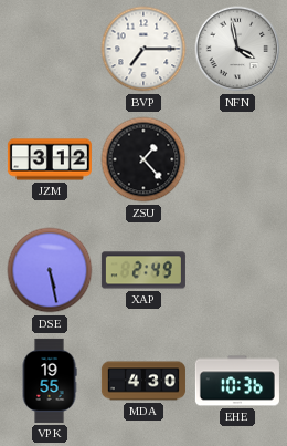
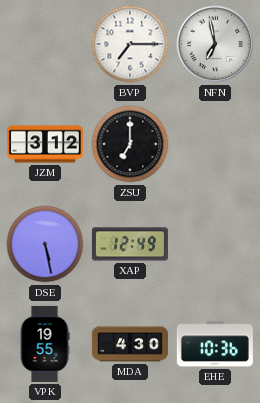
NFN: 3:58 -> 6:58 (215, 44)
ZSU: 1:23 -> 7:00 (130, 144)
XAP: 2:49 -> 12:49 (130, 244)
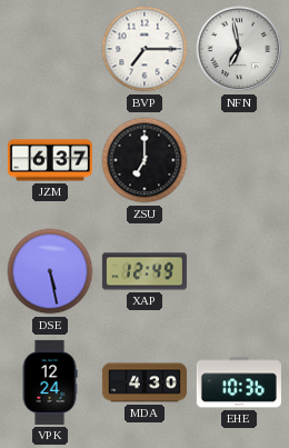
JZM: 3:12 -> 6:37 (50, 160)
VPK: 19:55 -> 12:24 (50, 382)
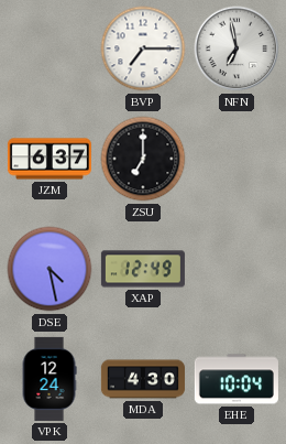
DSE: 5:28 -> 4:28 (50, 269)
EHE: 10:36 -> 10:04 (237, 379)
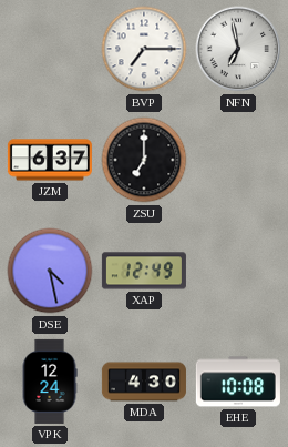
EHE: 10:04 -> 10:08 (238, 382)
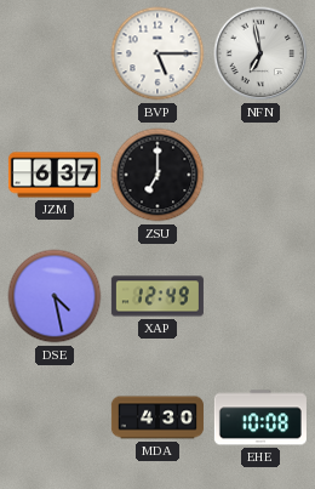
BVP: 7:15 -> 5:15 (157, 53)
VPK: 12:24 -> none (50, 382)
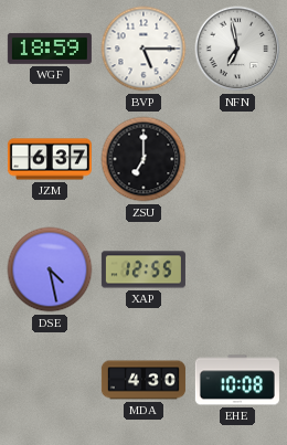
WGF: none -> 18:59 (50, 49)
XAP: 12:49 -> 12:55 (143, 269)
